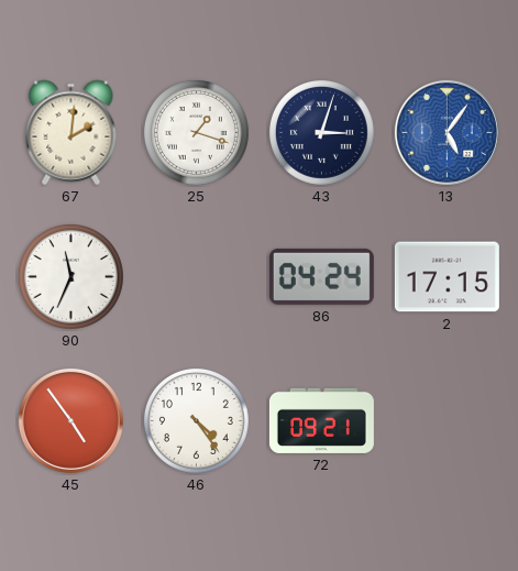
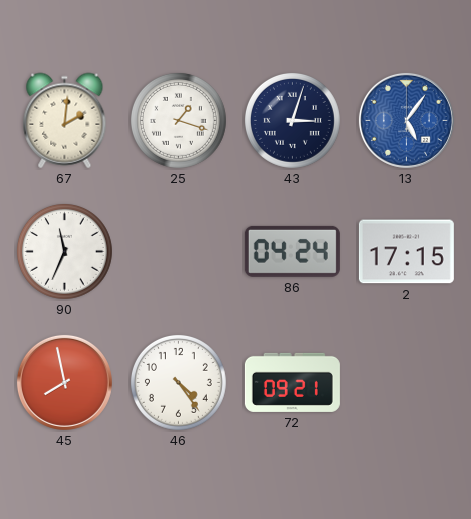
45: 4:54 -> 7:58 (64, 382)
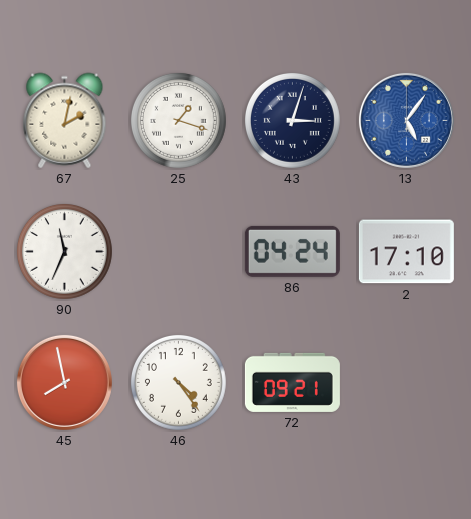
67: 2:01 -> 2:02 (65, 121)
2: 17:15 -> 17:10 (406, 252)
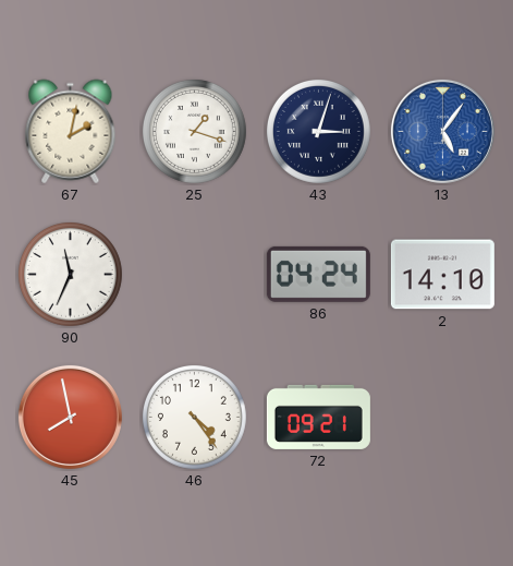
2: 17:10 -> 14:10 (442, 275)
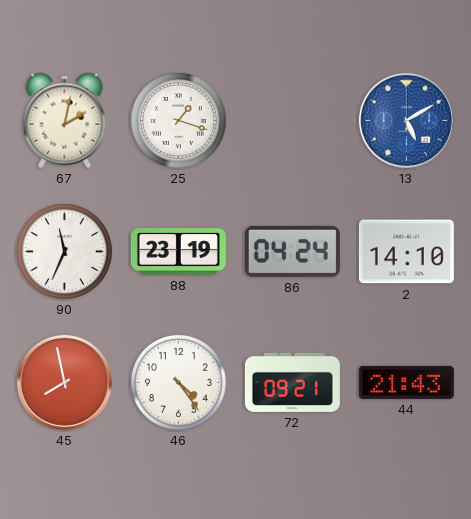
43: 3:03 -> none (318, 131)
13: 5:06 -> 5:10 (406, 120)
88: none -> 23:19 (178, 252)
44: none -> 21:43 (406, 382)
